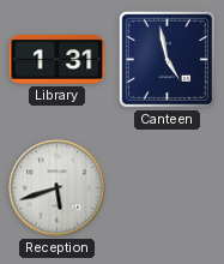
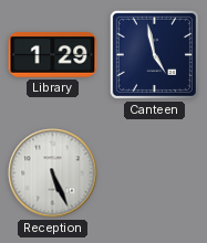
Library: 1:31 -> 1:29 (53, 54)
Reception: 5:42 -> 5:26 (53, 173)
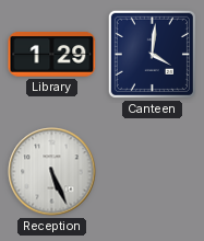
Canteen: 4:58 -> 4:01 (152, 54)
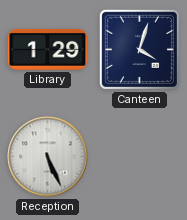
Canteen: 4:01 -> 4:03 (139, 49)
